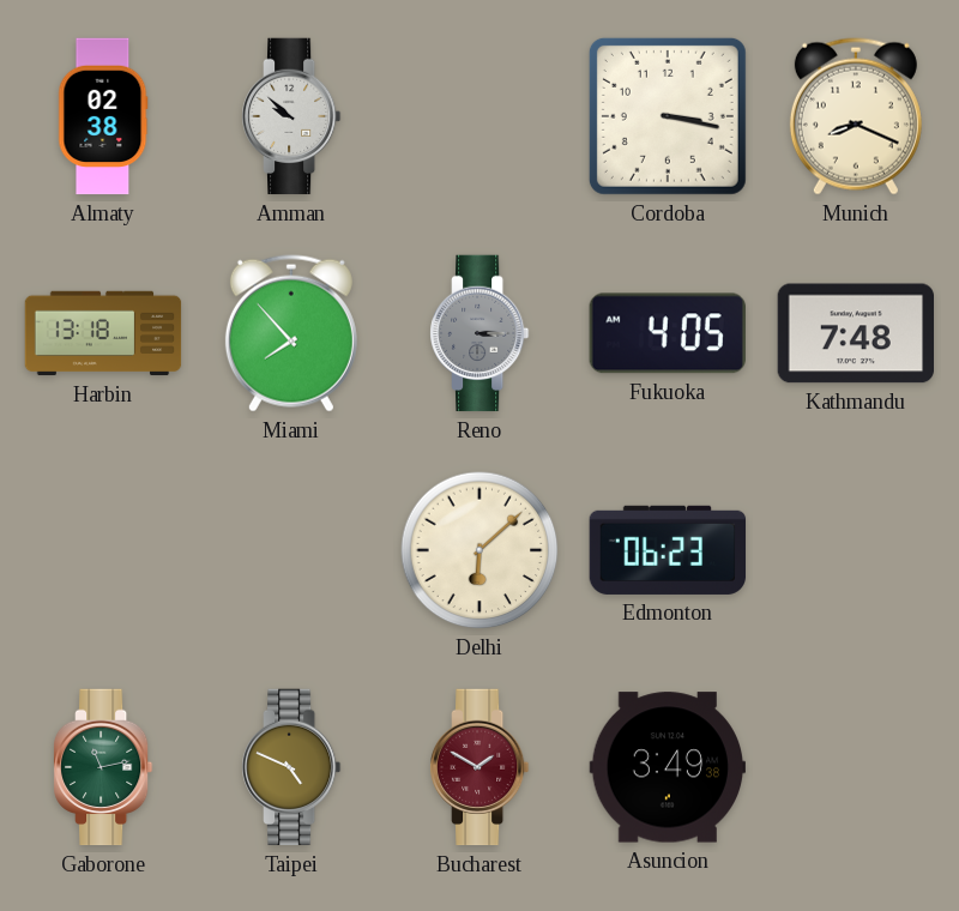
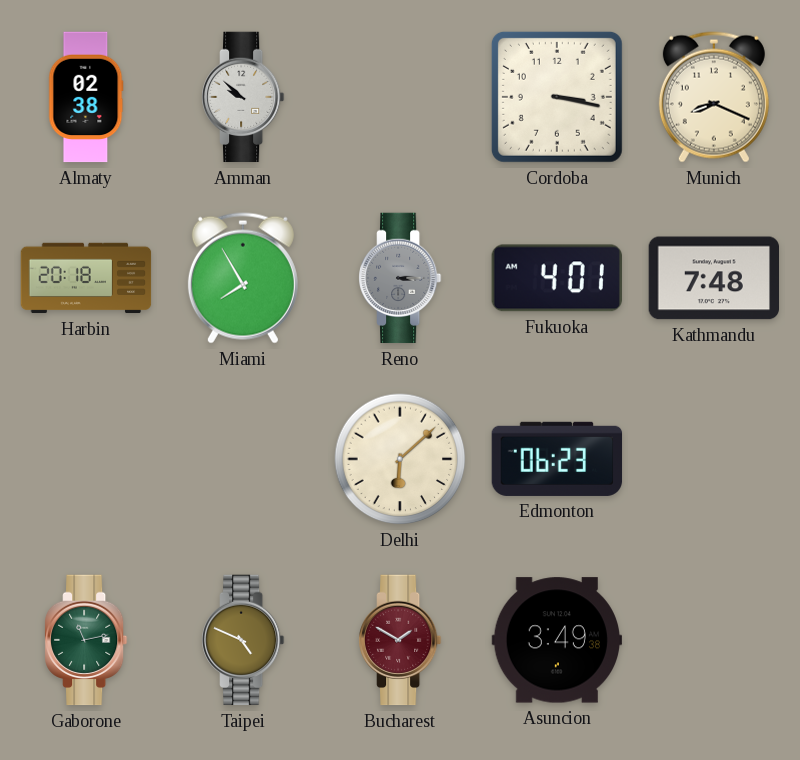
Harbin: 13:18 -> 20:18 (86, 278)
Miami: 7:53 -> 7:55 (243, 278)
Fukuoka: 4:05 -> 4:01 (557, 278)
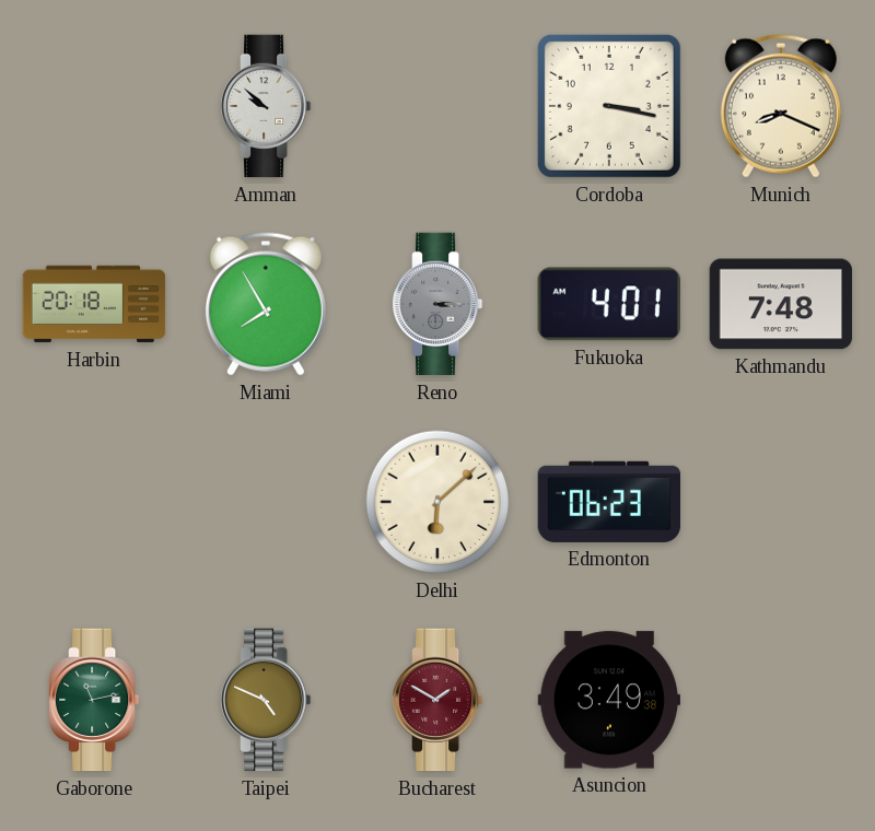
Almaty: 02:38 -> none (86, 97)
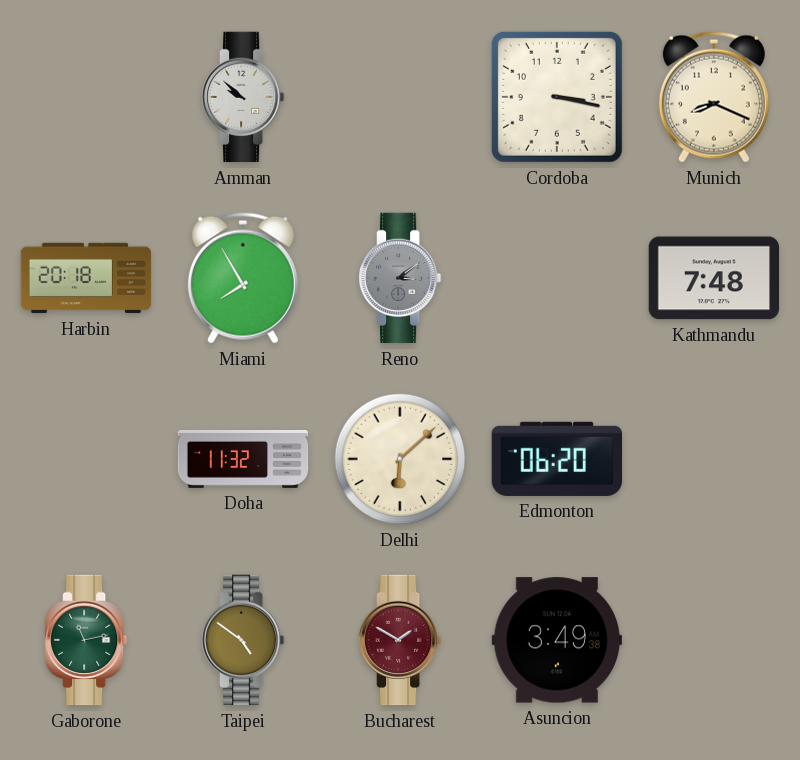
Reno: 3:15 -> 3:09 (400, 278)
Fukuoka: 4:01 -> none (609, 304)
Doha: none -> 11:32 (243, 459)
Edmonton: 06:23 -> 06:20 (557, 459)
Taipei: 4:49 -> 4:51 (243, 640)
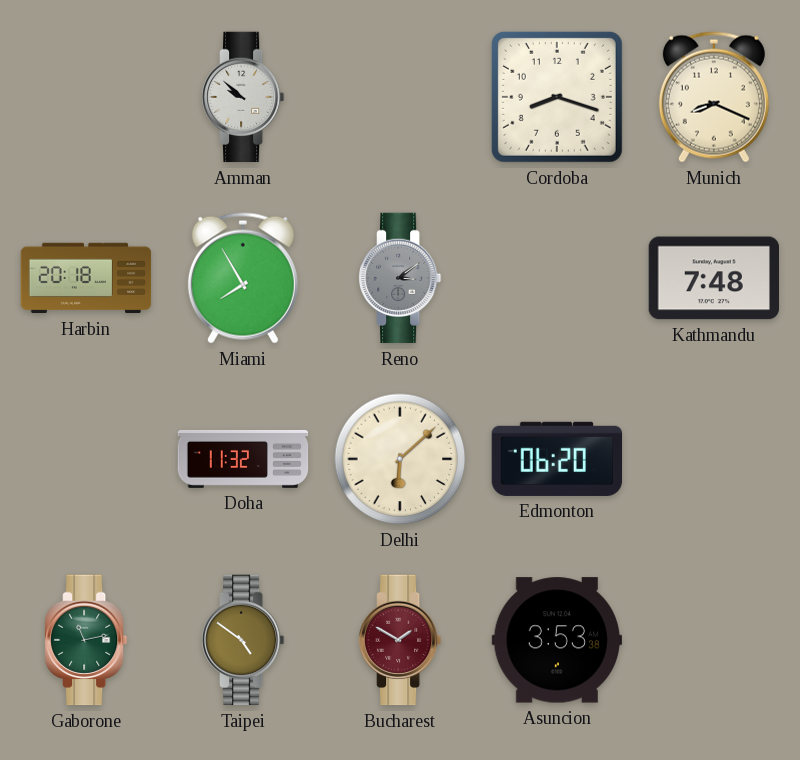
Cordoba: 3:17 -> 8:18 (557, 97)
Asuncion: 3:49 -> 3:53 (557, 640)
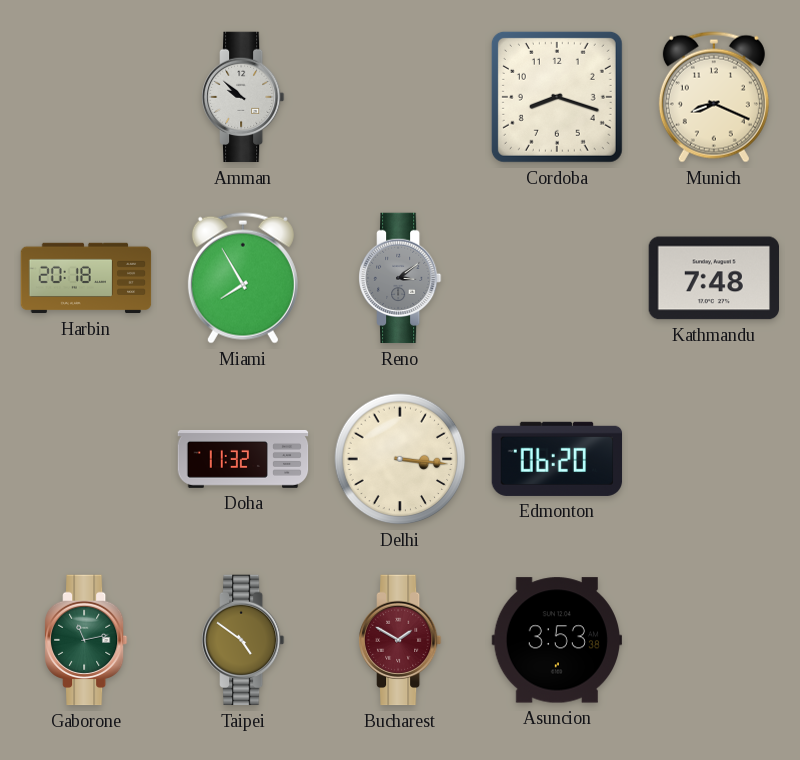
Delhi: 6:08 -> 3:16 (400, 459)
